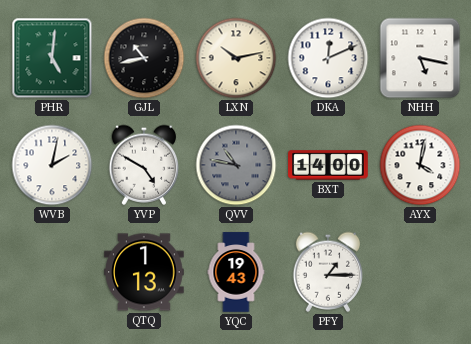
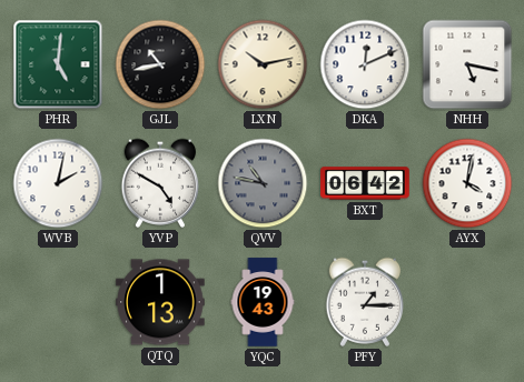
BXT: 14:00 -> 06:42 (365, 183)
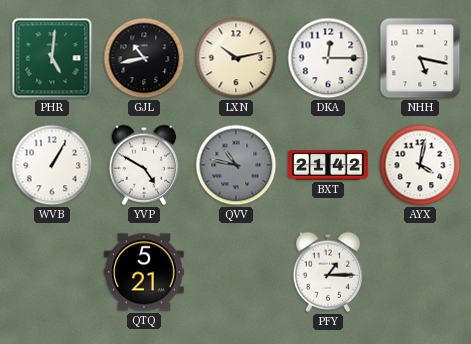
DKA: 12:11 -> 12:15 (328, 58)
WVB: 2:02 -> 1:05 (52, 165)
BXT: 06:42 -> 21:42 (328, 165)
QTQ: 1:13 -> 5:21 (144, 272)
YQC: 19:43 -> none (263, 302)
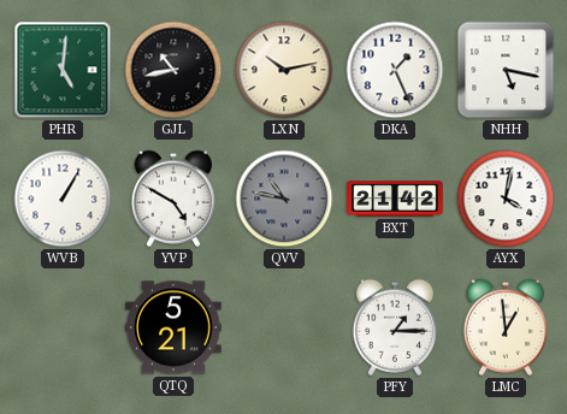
DKA: 12:15 -> 1:26 (395, 70)
LMC: none -> 12:59 (506, 327)
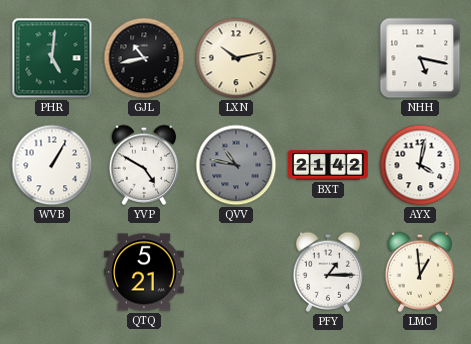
DKA: 1:26 -> none (395, 70)
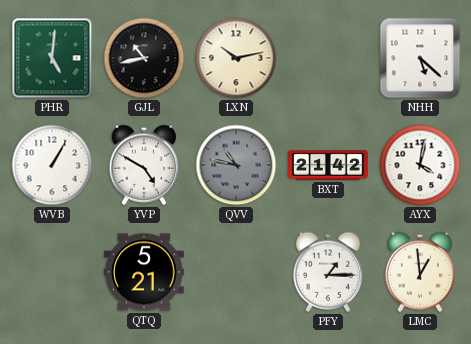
NHH: 5:17 -> 5:22 (420, 58)
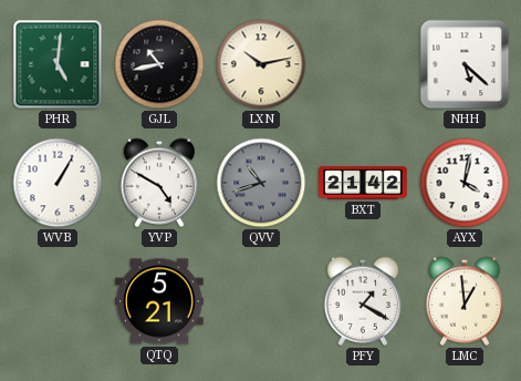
QVV: 10:47 -> 10:42 (261, 183)
PFY: 1:15 -> 1:20 (363, 301)
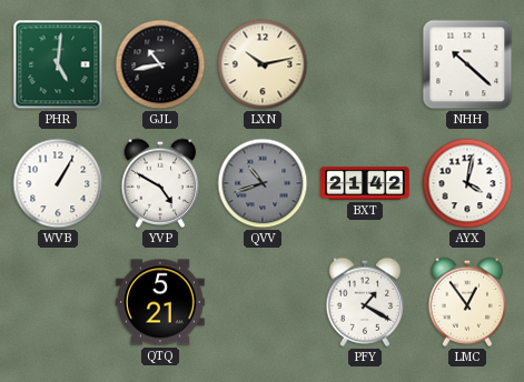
NHH: 5:22 -> 10:22 (467, 64)
LMC: 12:59 -> 12:54 (467, 302)
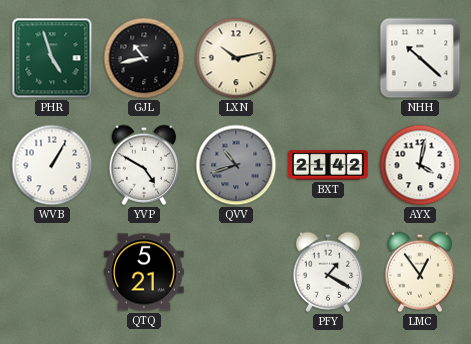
PHR: 5:01 -> 4:57 (52, 58)
